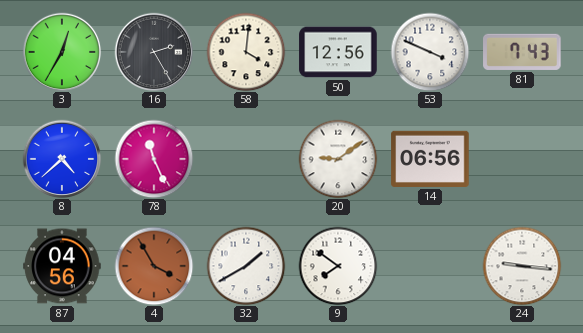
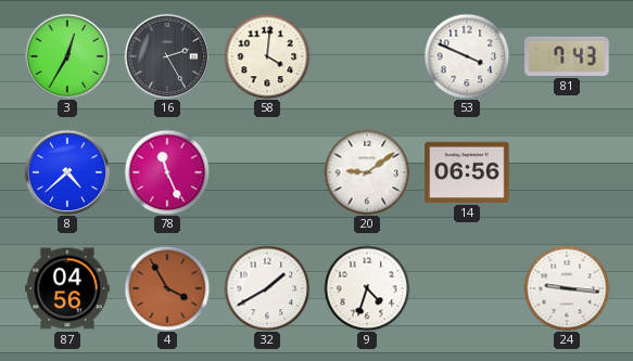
50: 12:56 -> none (338, 52)
9: 7:51 -> 4:33 (367, 288)
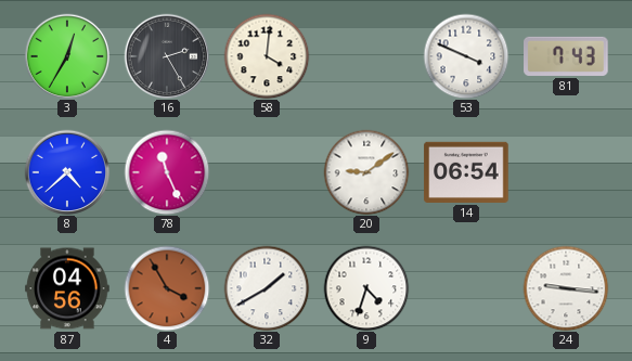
14: 06:56 -> 06:54 (466, 172)
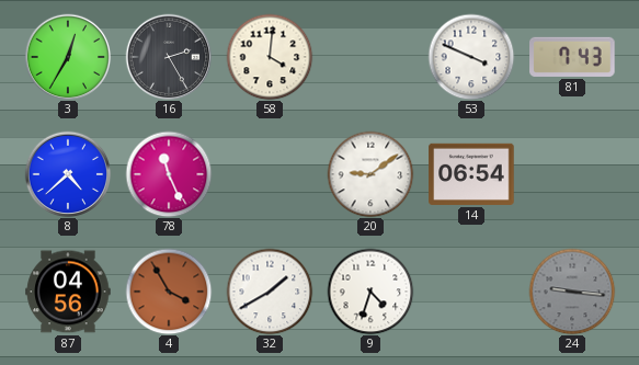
24 dial: white -> grey (572, 292)
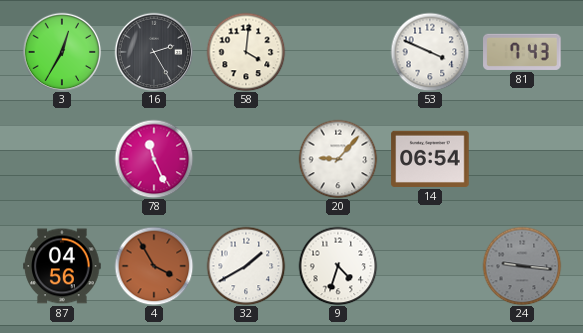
8: 4:38 -> none (68, 174)
20: 9:09 -> 9:07 (338, 159)
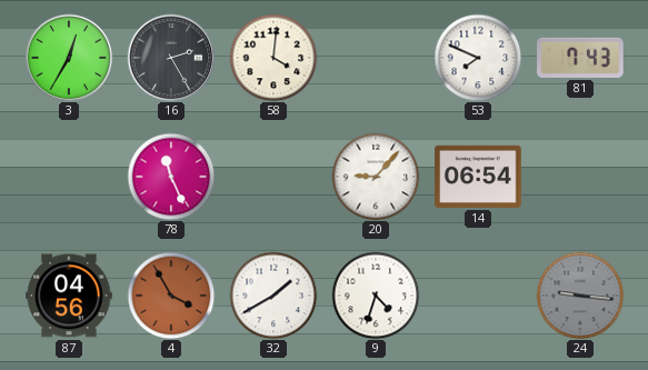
53: 3:49 -> 7:49 (478, 58)
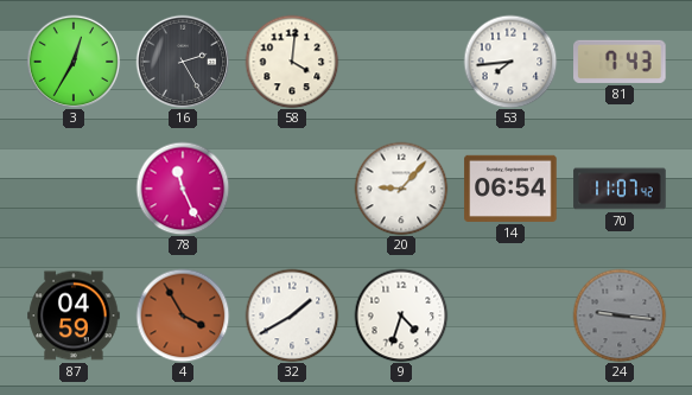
53: 7:49 -> 7:44 (510, 62)
70: none -> 11:07 (620, 189)
87: 04:56 -> 04:59 (74, 316)
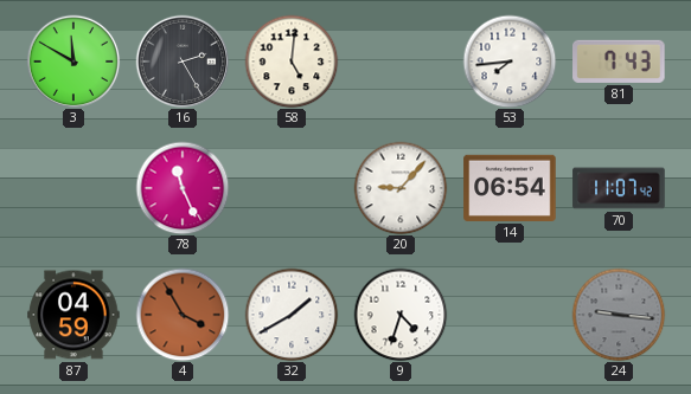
3: 12:35 -> 11:50 (73, 62)
58: 4:01 -> 5:01 (292, 62)
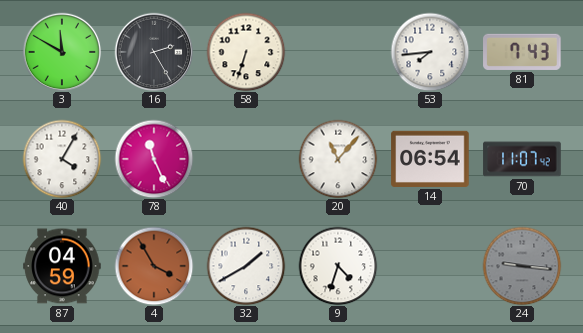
58: 5:01 -> 6:33 (246, 52)
40: none -> 4:05 (62, 159)
20: 9:07 -> 11:07 (338, 159)
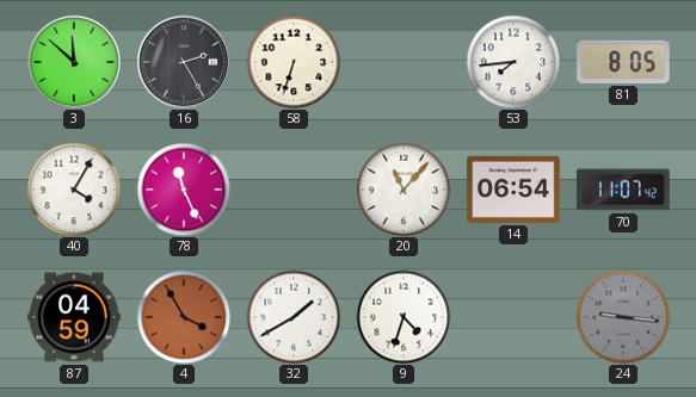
3: 11:50 -> 11:52 (74, 62)
81: 7:43 -> 8:05 (623, 62)
